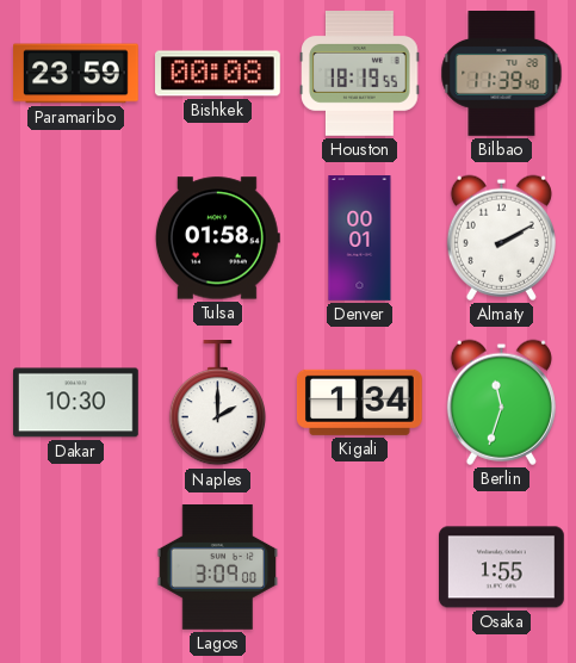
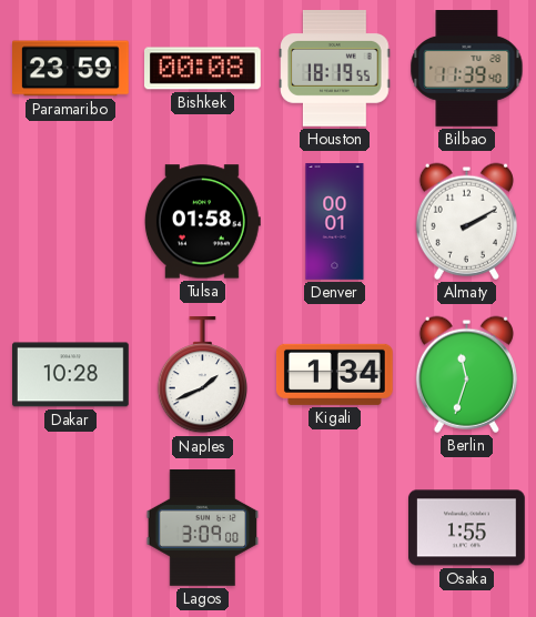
Dakar: 10:30 -> 10:28 (71, 375)
Naples: 2:00 -> 1:41 (202, 376)
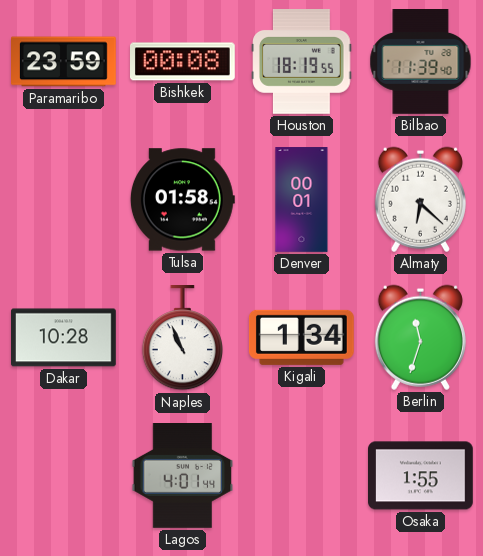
Almaty: 2:10 -> 6:22 (420, 199)
Naples: 1:41 -> 10:56 (182, 339)
Lagos: 3:09 -> 4:01 (183, 476)
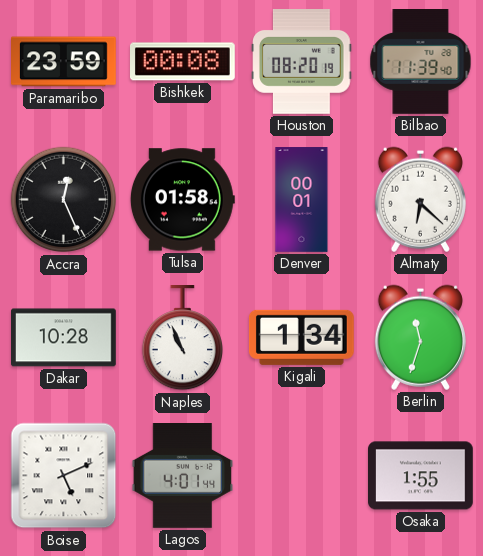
Houston: 18:19 -> 08:20 (302, 62)
Accra: none -> 12:26 (64, 200)
Boise: none -> 5:11 (64, 476)
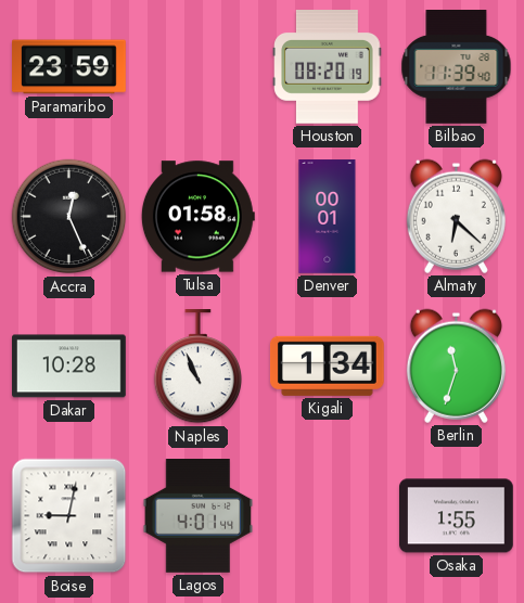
Bishkek: 00:08 -> none (183, 62)
Boise: 5:11 -> 9:02 (69, 516)
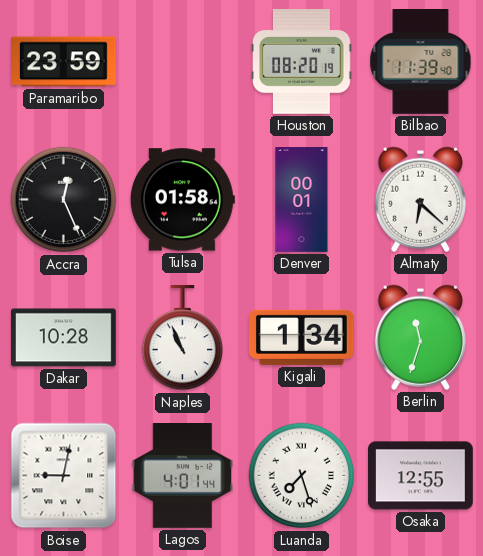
Luanda: none -> 7:27 (302, 476)
Osaka: 1:55 -> 12:55 (421, 476)
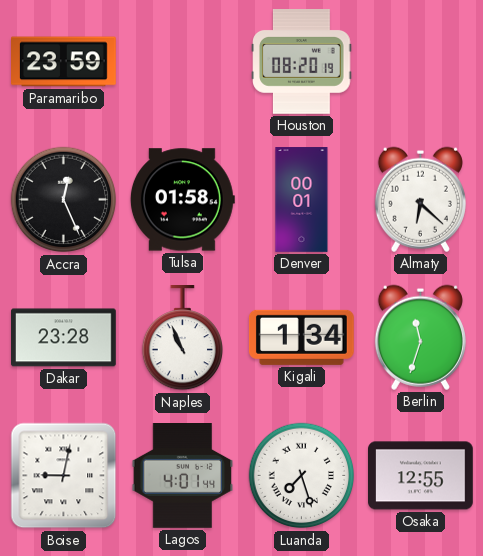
Bilbao: 11:39 -> none (421, 62)
Dakar: 10:28 -> 23:28 (64, 338)
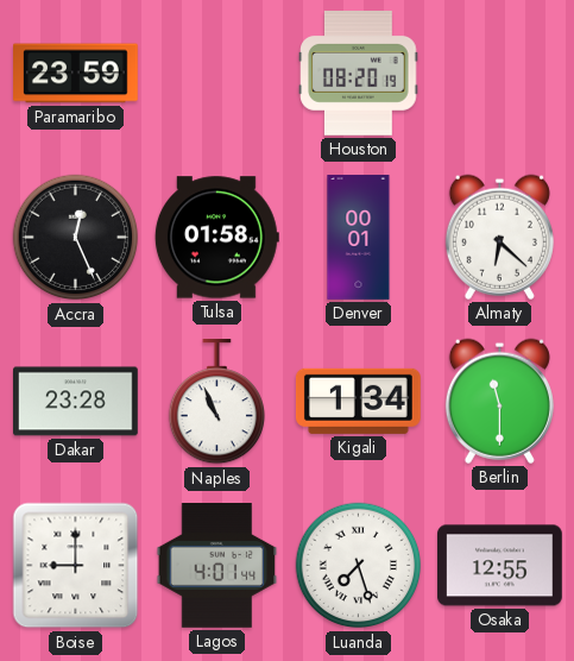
Berlin: 11:33 -> 11:30 (499, 401)
Boise: 9:02 -> 9:00 (76, 566)
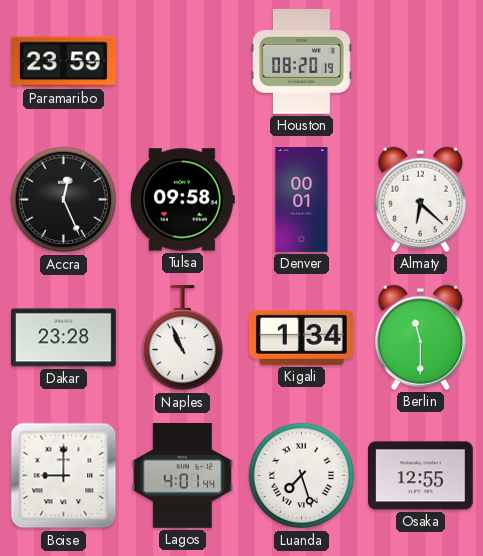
Tulsa: 01:58 -> 09:58 (182, 200)
